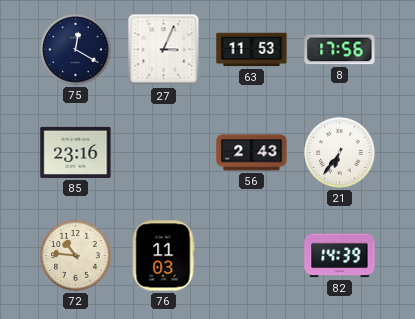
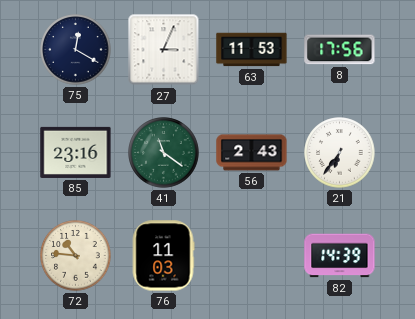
41: none -> 11:21 (164, 153)
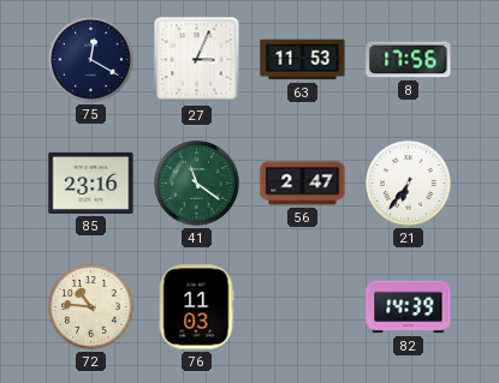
56: 2:43 -> 2:47 (303, 184)
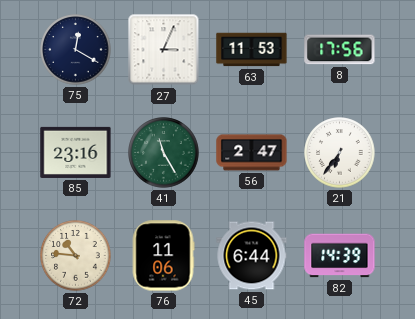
41: 11:21 -> 11:25 (164, 153)
76: 11:03 -> 11:06 (163, 256)
45: none -> 6:44 (252, 256)
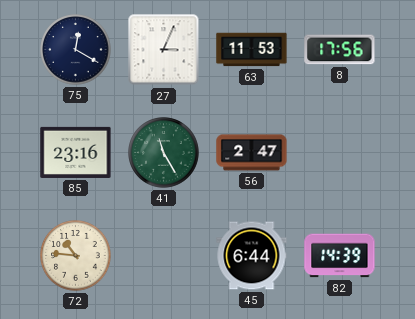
21: 6:36 -> none (340, 153)
76: 11:06 -> none (163, 256)
